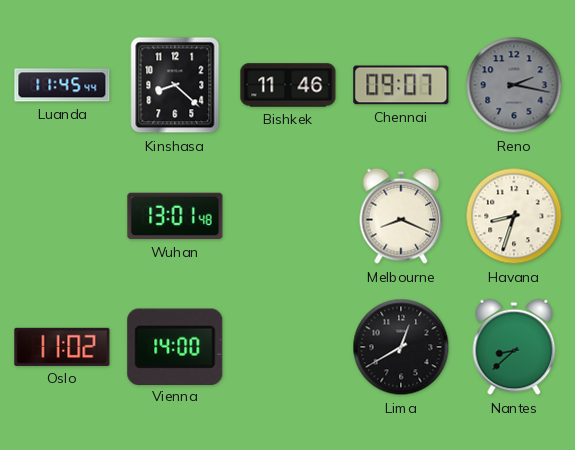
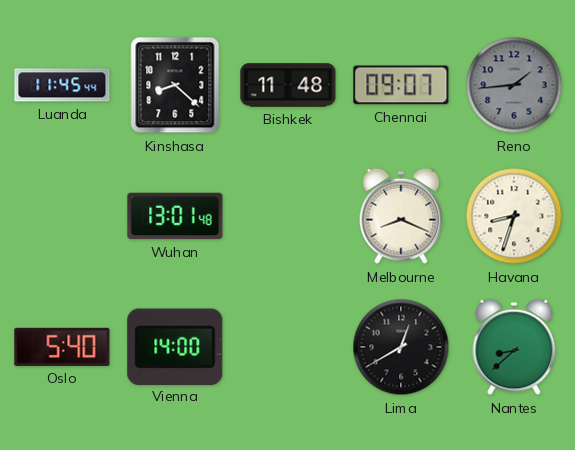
Bishkek: 11:46 -> 11:48 (288, 85)
Reno: 2:17 -> 1:44 (514, 85)
Oslo: 11:02 -> 5:40 (62, 347)
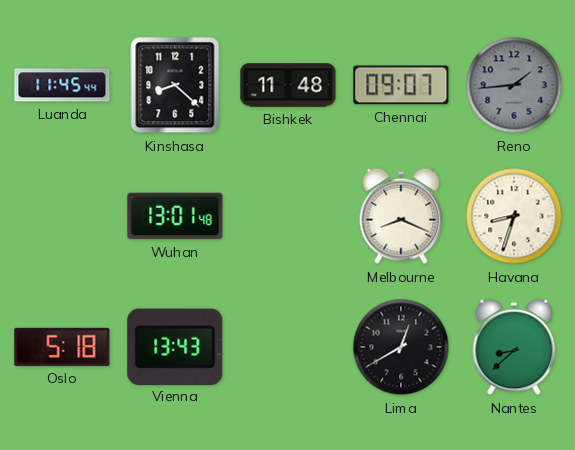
Oslo: 5:40 -> 5:18 (62, 347)
Vienna: 14:00 -> 13:43 (175, 346)
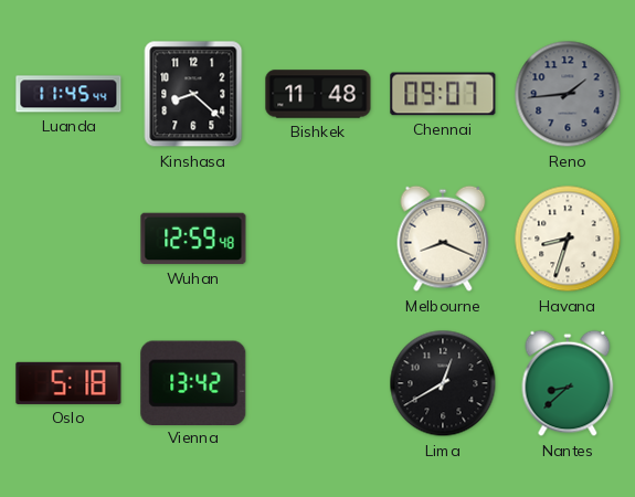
Wuhan: 13:01 -> 12:59 (193, 239)
Vienna: 13:43 -> 13:42 (193, 382)
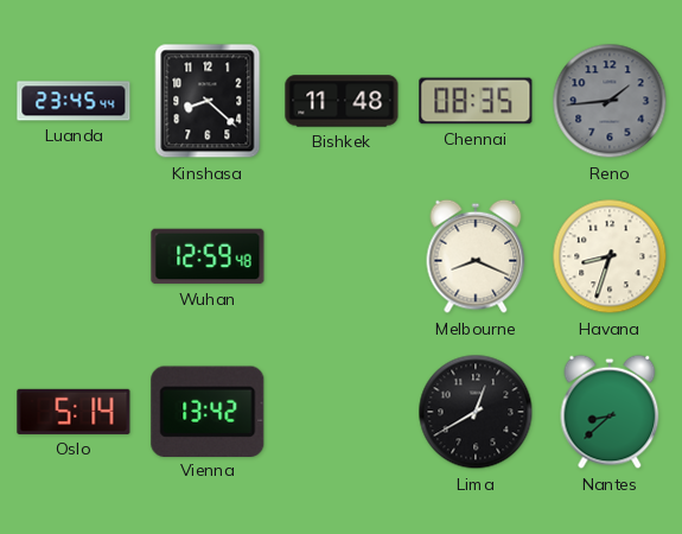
Luanda: 11:45 -> 23:45 (74, 101)
Chennai: 09:07 -> 08:35 (476, 101)
Oslo: 5:18 -> 5:14 (74, 412)
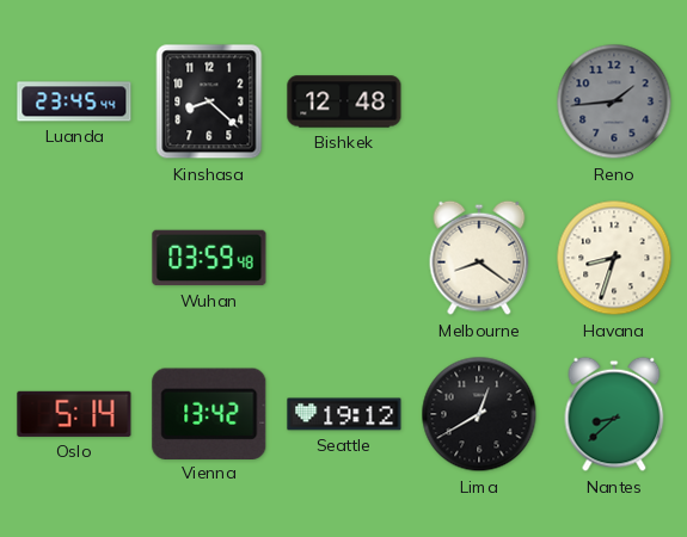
Bishkek: 11:48 -> 12:48 (344, 101)
Chennai: 08:35 -> none (476, 101)
Wuhan: 12:59 -> 03:59 (209, 258)
Melbourne: 8:19 -> 8:21 (479, 258)
Seattle: none -> 19:12 (344, 414)
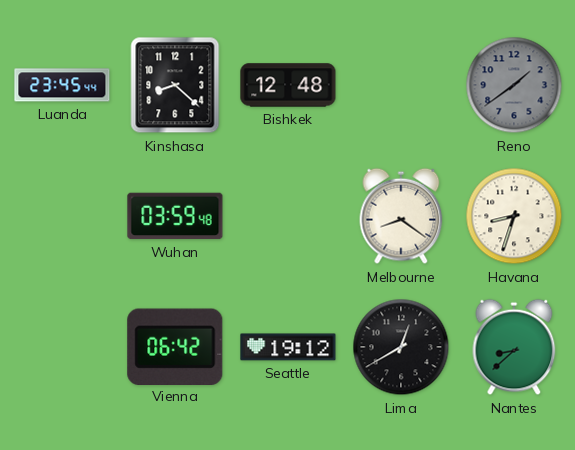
Reno: 1:44 -> 1:39 (514, 85)
Oslo: 5:14 -> none (74, 414)
Vienna: 13:42 -> 06:42 (175, 346)
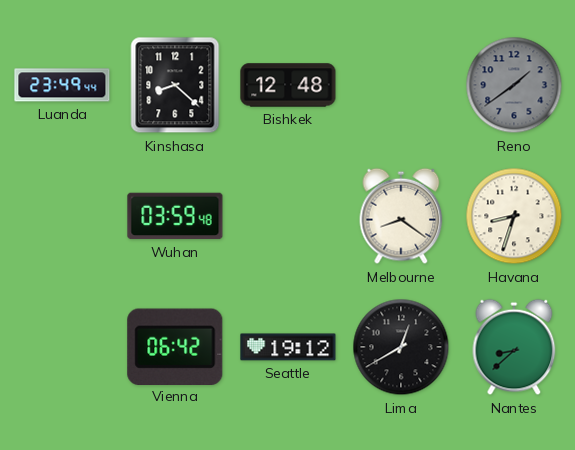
Luanda: 23:45 -> 23:49 (62, 85)
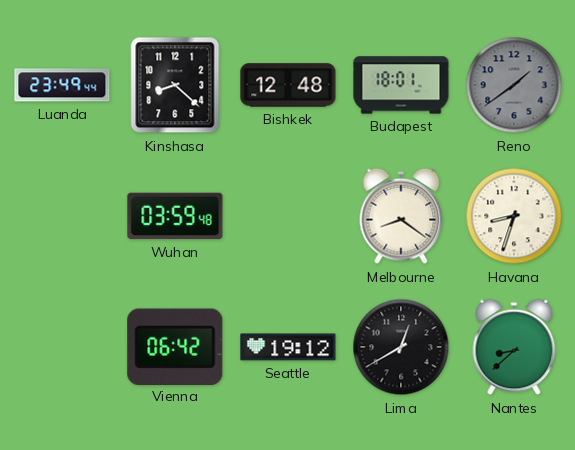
Budapest: none -> 18:01 (401, 85)
